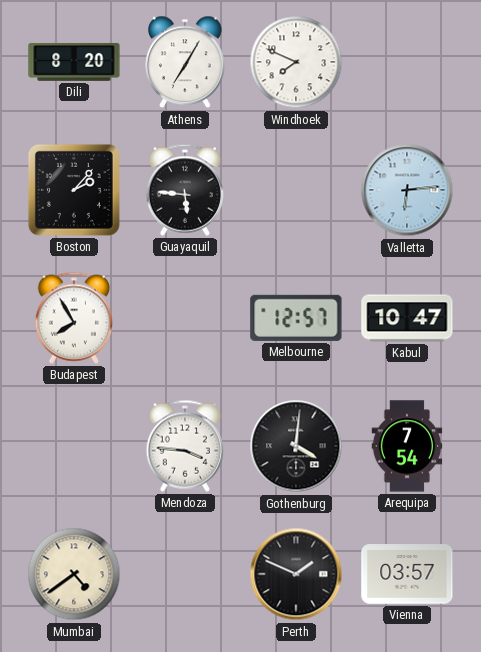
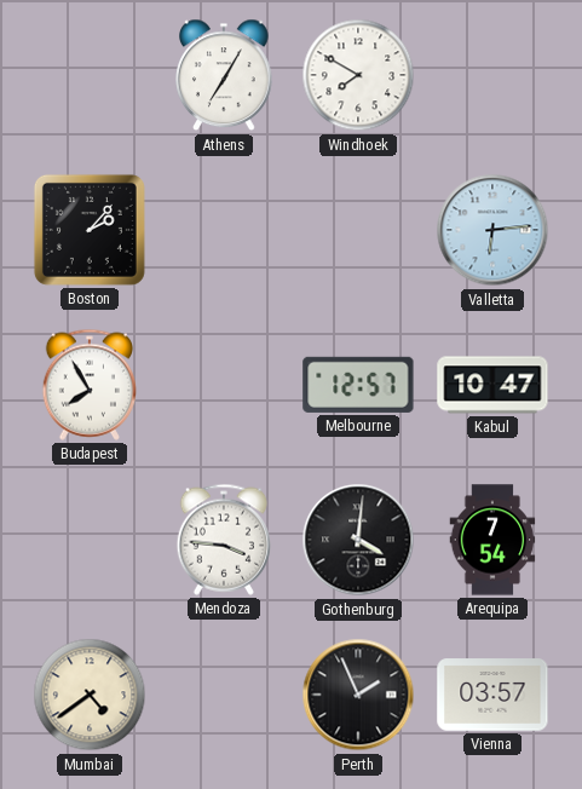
Dili: 8:20 -> none (74, 62)
Windhoek: 7:49 -> 7:50 (358, 75)
Guayaquil: 5:46 -> none (184, 190)
Perth: 1:49 -> 1:56 (358, 695)
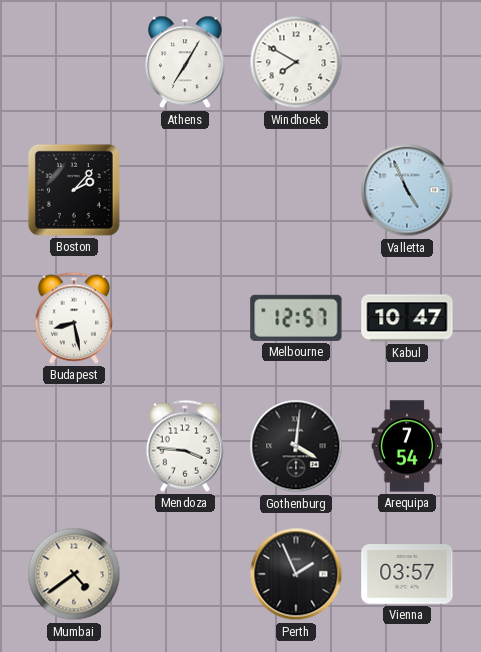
Valletta: 6:14 -> 4:56 (407, 190)
Budapest: 7:55 -> 8:28 (73, 318)
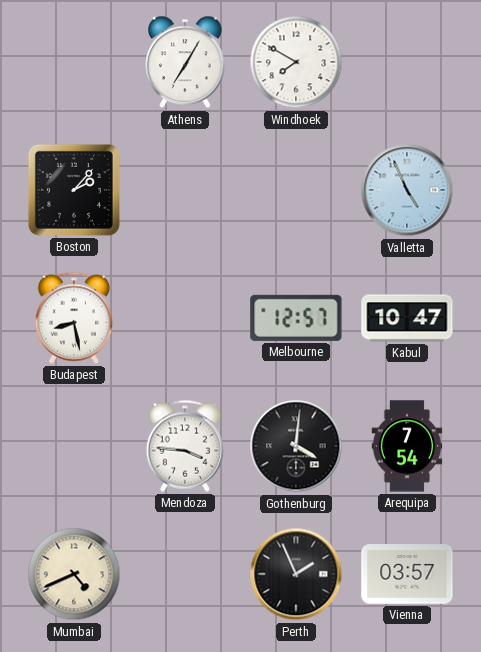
Mumbai: 4:39 -> 4:41 (74, 574)
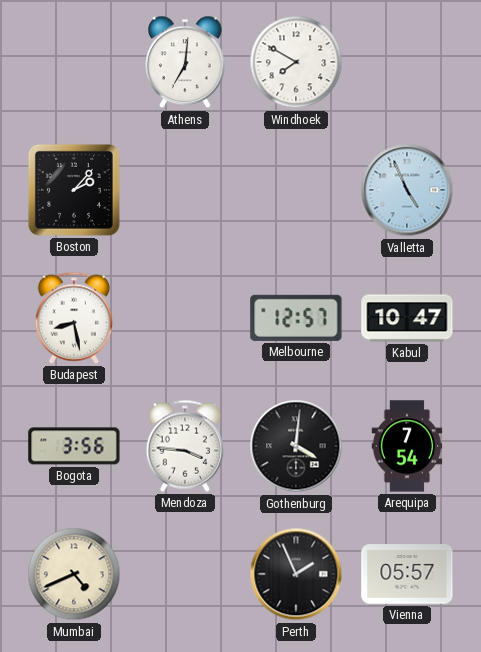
Athens: 7:05 -> 7:01 (185, 62)
Bogota: none -> 3:56 (74, 446)
Vienna: 03:57 -> 05:57 (407, 574)
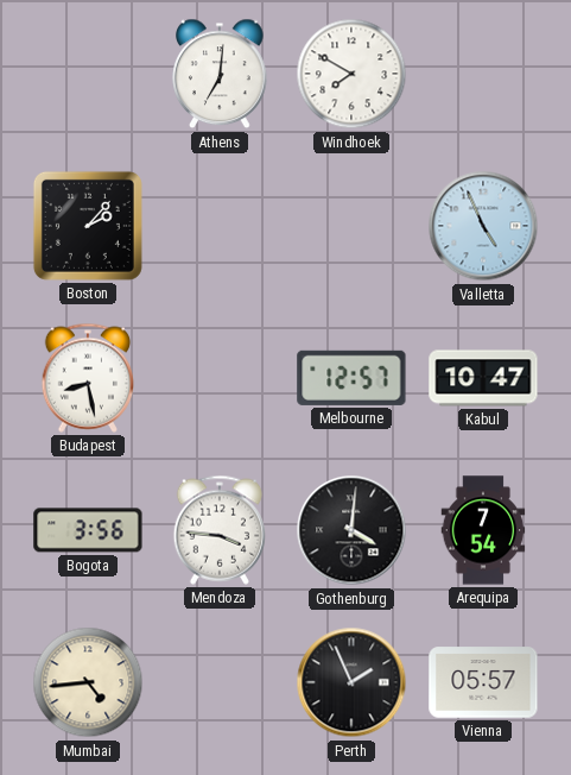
Mumbai: 4:41 -> 4:44 (88, 682)
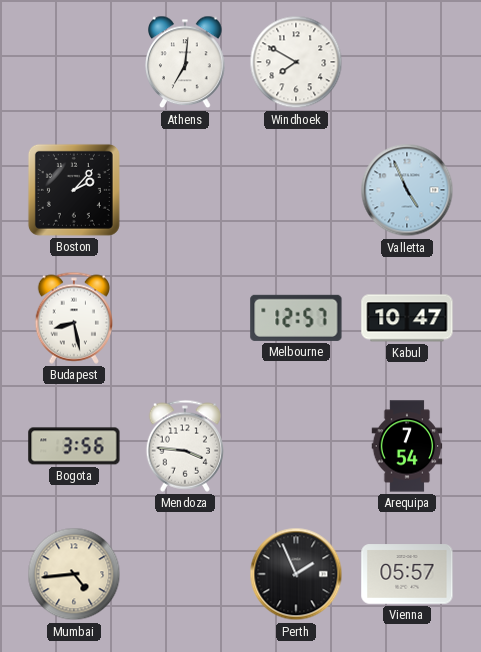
Gothenburg: 4:01 -> none (351, 530)
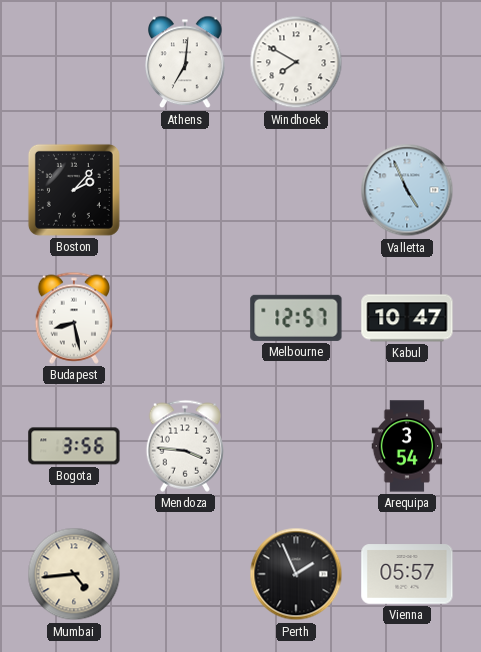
Arequipa: 7:54 -> 3:54 (407, 446)
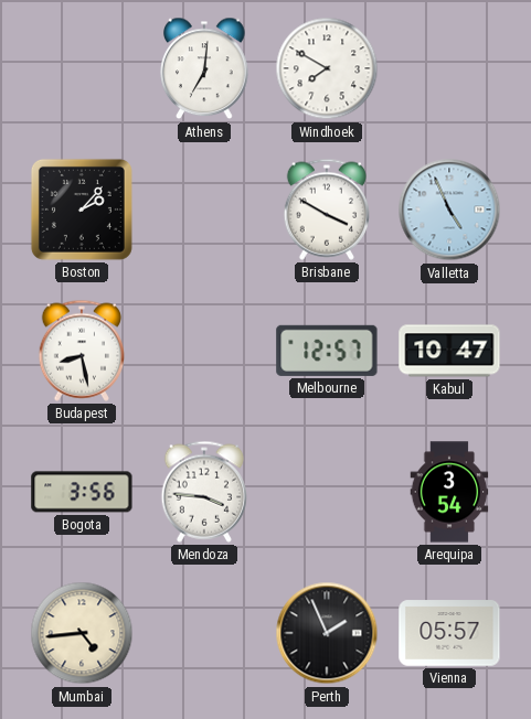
Brisbane: none -> 3:50 (326, 210)
